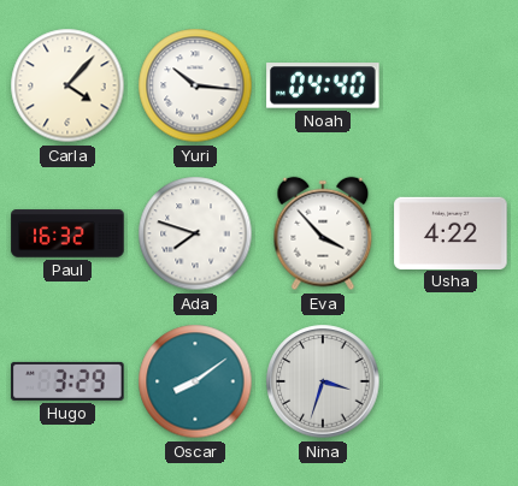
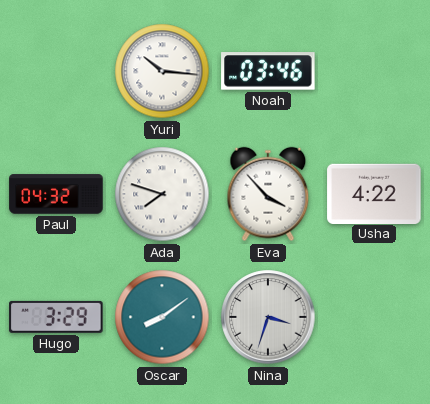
Carla: 4:07 -> none (67, 85)
Noah: 04:40 -> 03:46 (268, 71)
Paul: 16:32 -> 04:32 (56, 194)
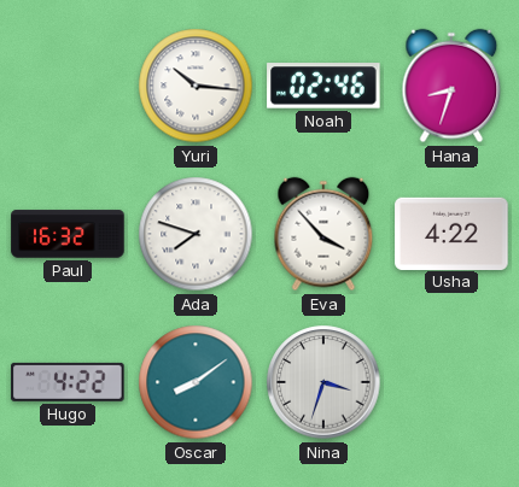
Noah: 03:46 -> 02:46 (323, 86)
Hana: none -> 8:33 (451, 86)
Paul: 04:32 -> 16:32 (68, 234)
Hugo: 3:29 -> 4:22 (68, 382)
